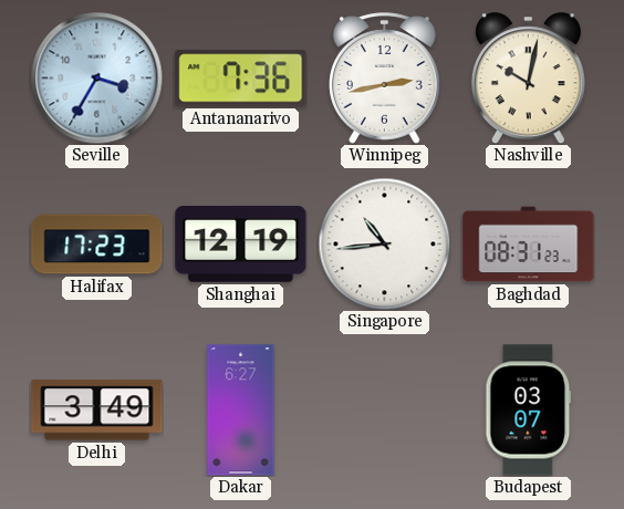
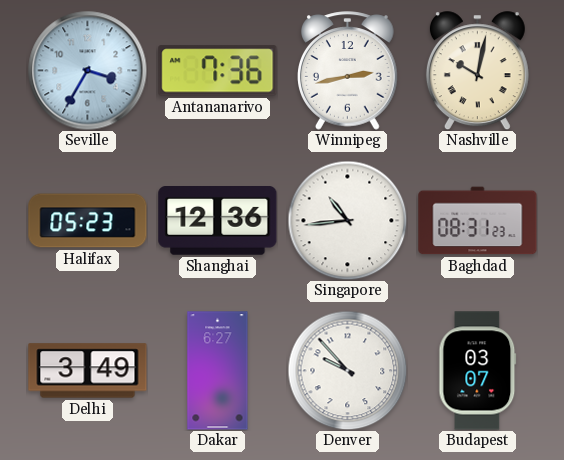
Halifax: 17:23 -> 05:23 (88, 221)
Shanghai: 12:19 -> 12:36 (218, 221)
Denver: none -> 9:53 (347, 370)
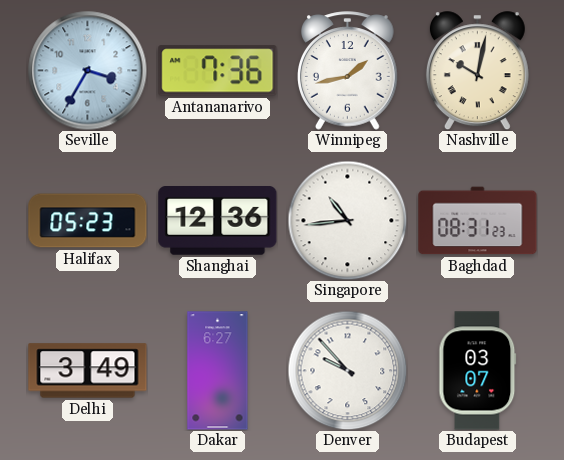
Winnipeg: 2:43 -> 1:43 (348, 71)
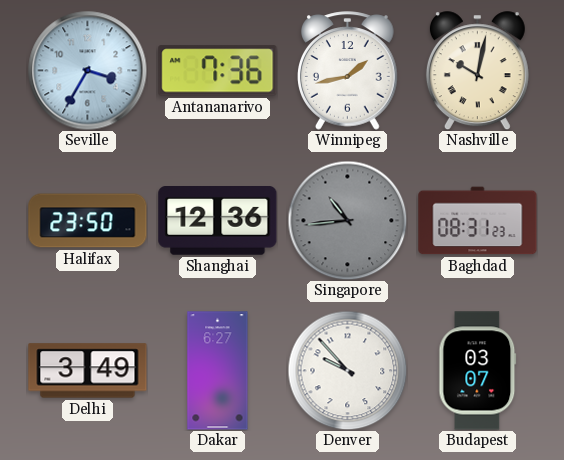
Halifax: 05:23 -> 23:50 (88, 221)
Singapore dial: white -> grey (347, 220)
